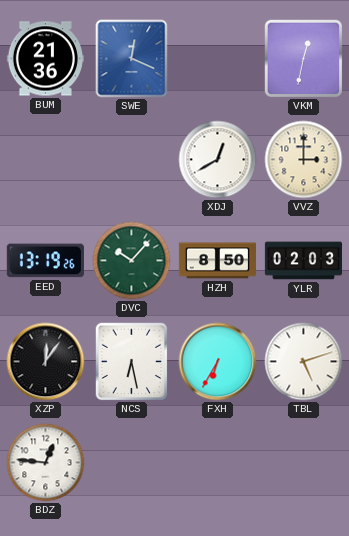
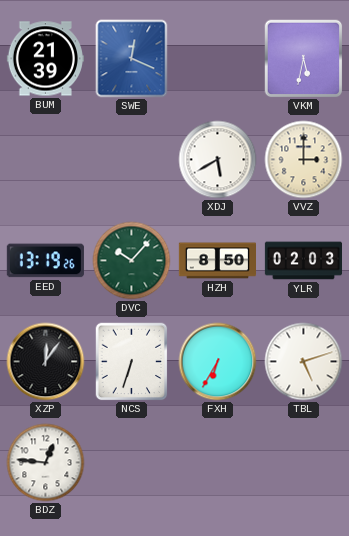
BUM: 21:36 -> 21:39 (45, 59)
VKM: 12:32 -> 5:32 (304, 59)
XDJ: 12:40 -> 5:40 (218, 160)
NCS: 6:28 -> 6:33 (132, 362)
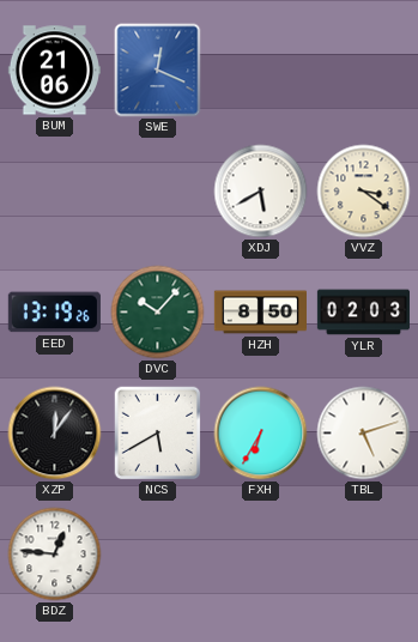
BUM: 21:39 -> 21:06 (54, 71)
VKM: 5:32 -> none (304, 59)
VVZ: 3:00 -> 3:21 (364, 192)
NCS: 6:33 -> 5:40 (158, 434)
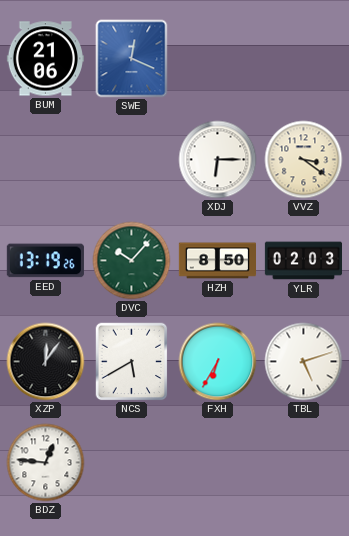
XDJ: 5:40 -> 6:15 (218, 160)
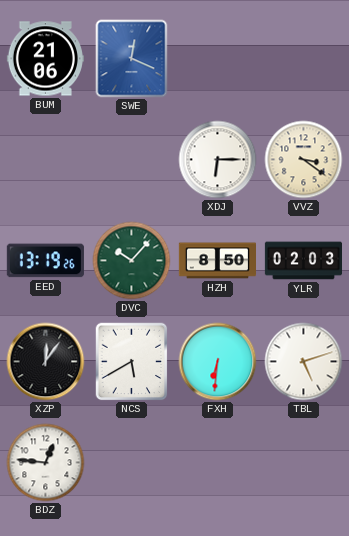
FXH: 6:35 -> 6:31 (218, 362)
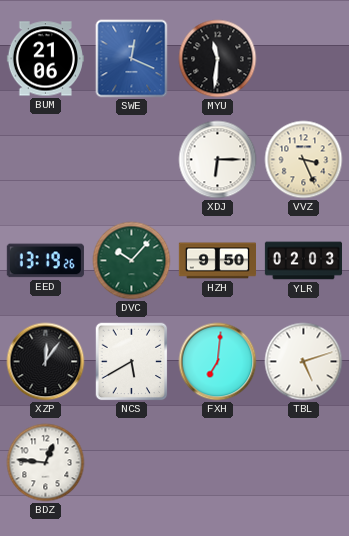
MYU: none -> 11:31 (218, 59)
VVZ: 3:21 -> 3:26 (304, 160)
HZH: 8:50 -> 9:50 (217, 261)
FXH: 6:31 -> 7:01 (218, 362)
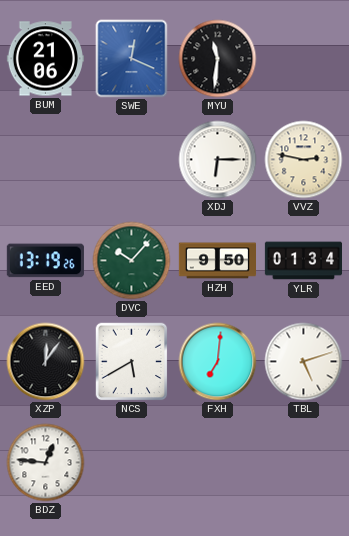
VVZ: 3:26 -> 2:47 (304, 160)
YLR: 02:03 -> 01:34 (303, 261)
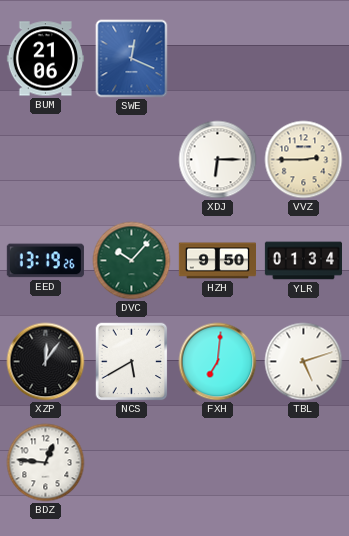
MYU: 11:31 -> none (218, 59)
VVZ: 2:47 -> 2:45 (304, 160)
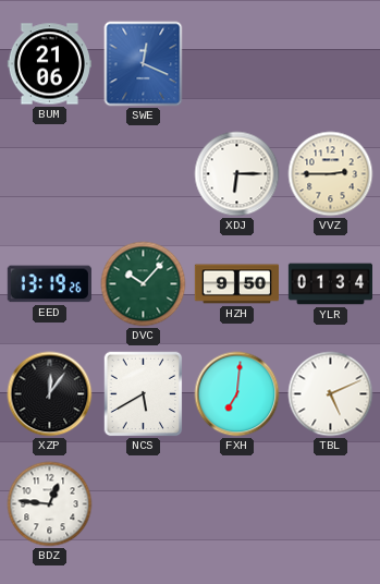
TBL: 5:12 -> 5:11 (331, 394)
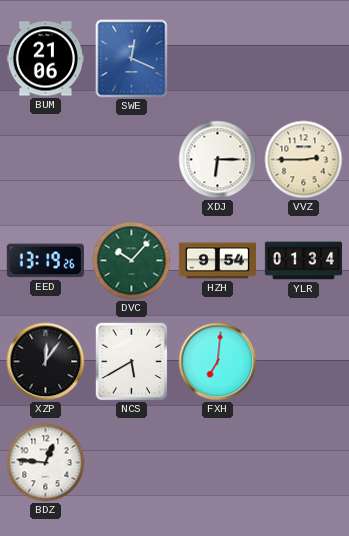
HZH: 9:50 -> 9:54 (217, 261)
TBL: 5:11 -> none (331, 394)
